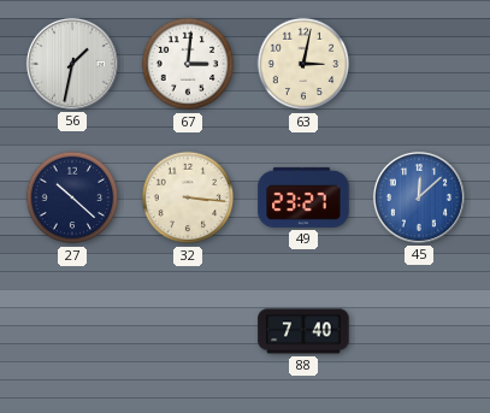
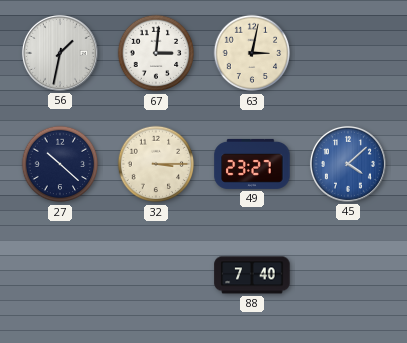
32: 3:16 -> 3:15 (156, 164)
45: 12:08 -> 4:08 (348, 164)
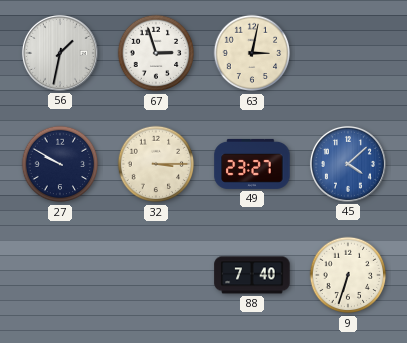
67: 3:01 -> 2:57 (156, 53)
27: 10:22 -> 9:50 (60, 164)
9: none -> 6:33 (348, 275)
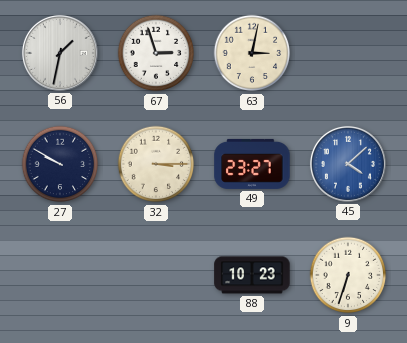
88: 7:40 -> 10:23 (252, 275)
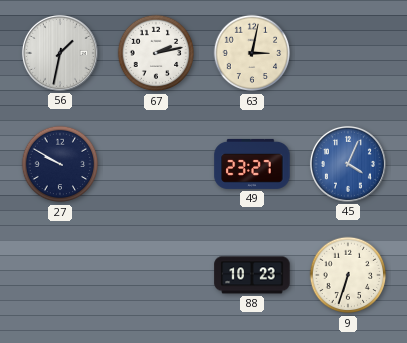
67: 2:57 -> 2:13 (156, 53)
32: 3:15 -> none (156, 164)
45: 4:08 -> 4:04 (348, 164)
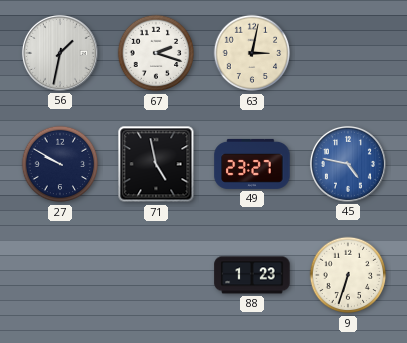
67: 2:13 -> 2:18 (156, 53)
71: none -> 4:58 (156, 164)
45: 4:04 -> 4:47 (348, 164)
88: 10:23 -> 1:23 (252, 275)
